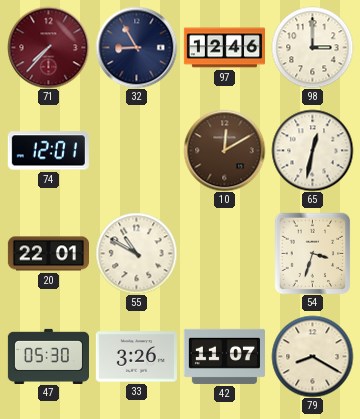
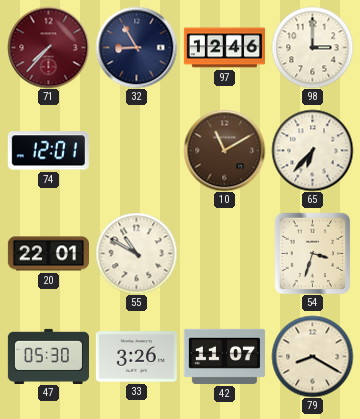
10: 12:10 -> 11:10 (224, 150)
65: 12:32 -> 6:37 (312, 150)
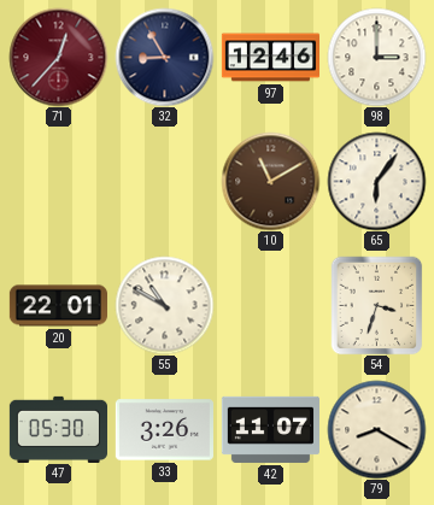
71: 7:37 -> 12:37 (58, 57)
74: 12:01 -> none (48, 151)
65: 6:37 -> 6:06 (376, 181)
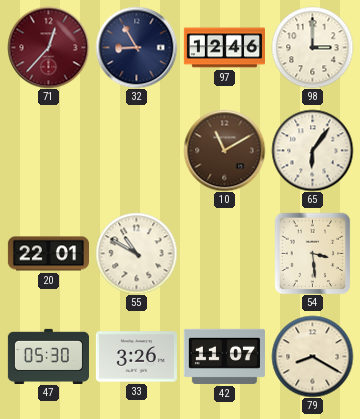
54: 3:33 -> 3:29 (313, 253)
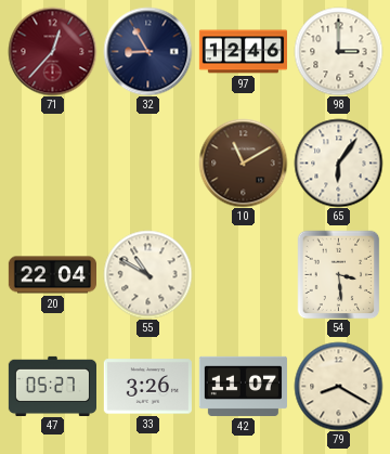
20: 22:01 -> 22:04 (52, 275)
47: 05:30 -> 05:27 (52, 386)
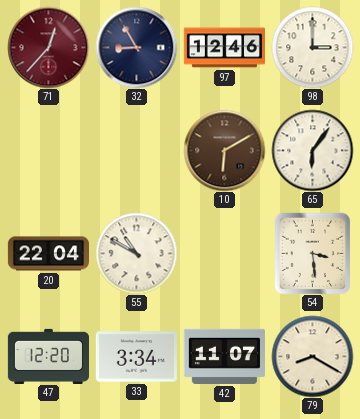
10: 11:10 -> 6:10 (224, 150)
47: 05:27 -> 12:20 (48, 356)
33: 3:26 -> 3:34 (136, 357)
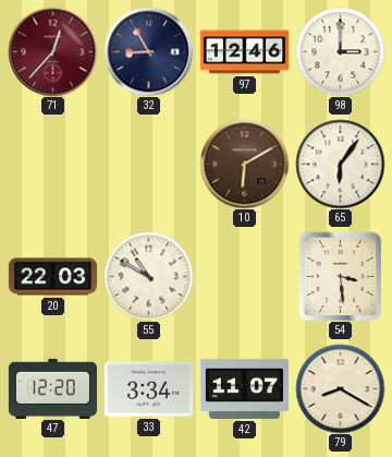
20: 22:04 -> 22:03 (52, 277)
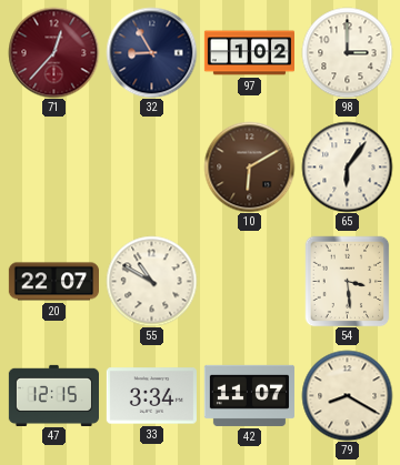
97: 12:46 -> 1:02 (249, 53)
20: 22:03 -> 22:07 (53, 282)
47: 12:20 -> 12:15 (53, 395)
